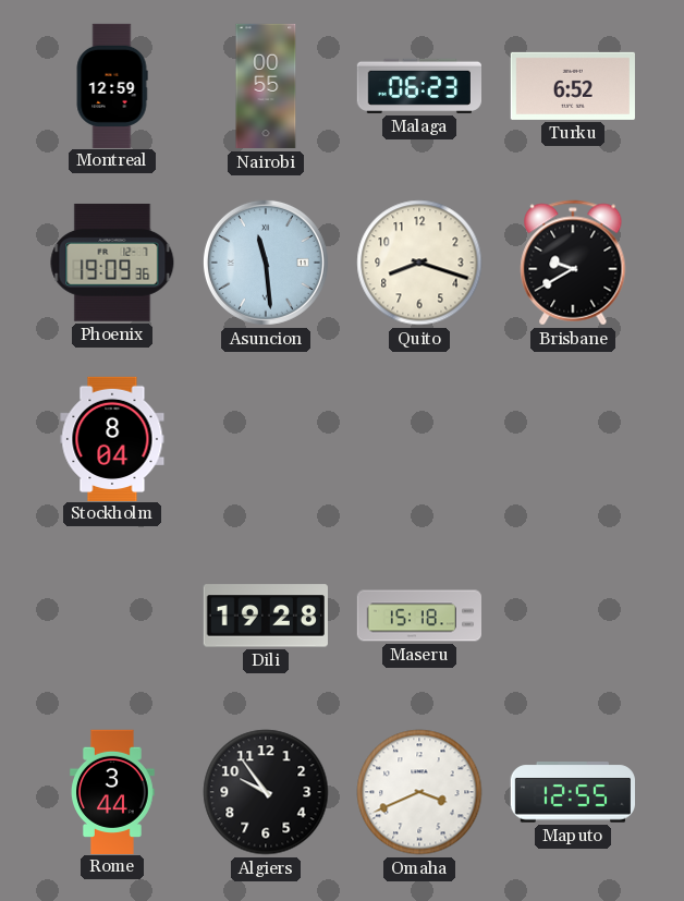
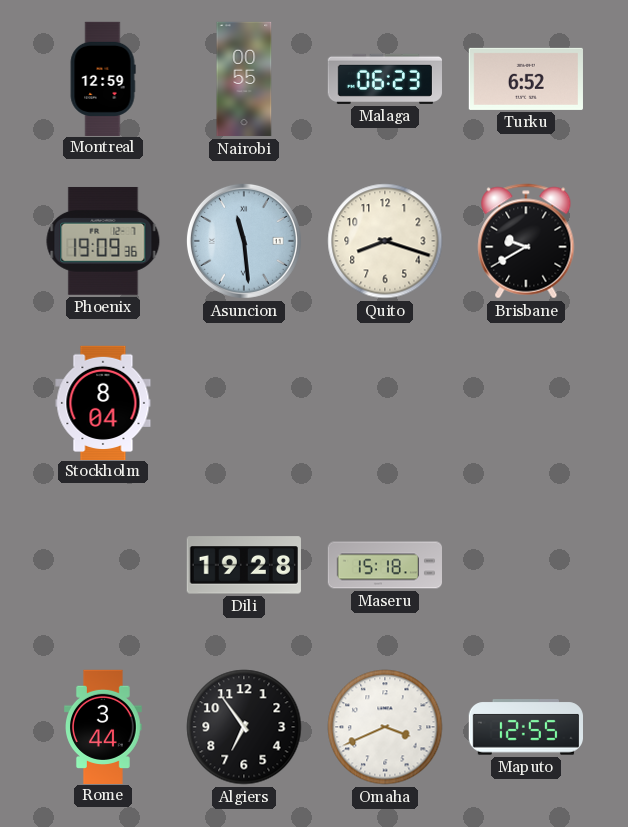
Algiers: 9:54 -> 6:54 (244, 727)
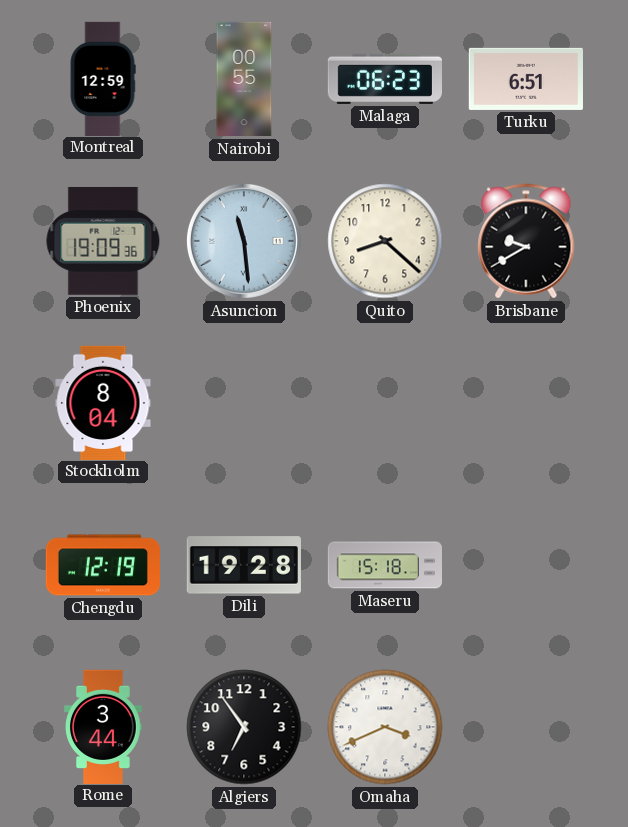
Turku: 6:52 -> 6:51 (526, 79)
Quito: 8:18 -> 8:22 (385, 241)
Chengdu: none -> 12:19 (102, 565)
Maputo: 12:55 -> none (525, 727)
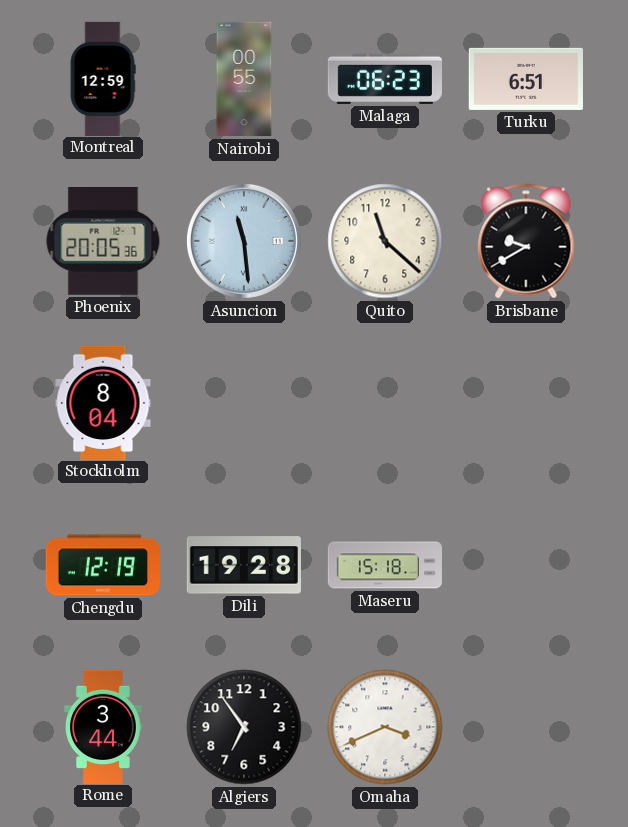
Phoenix: 19:09 -> 20:05 (103, 241)
Quito: 8:22 -> 11:22 (385, 241)
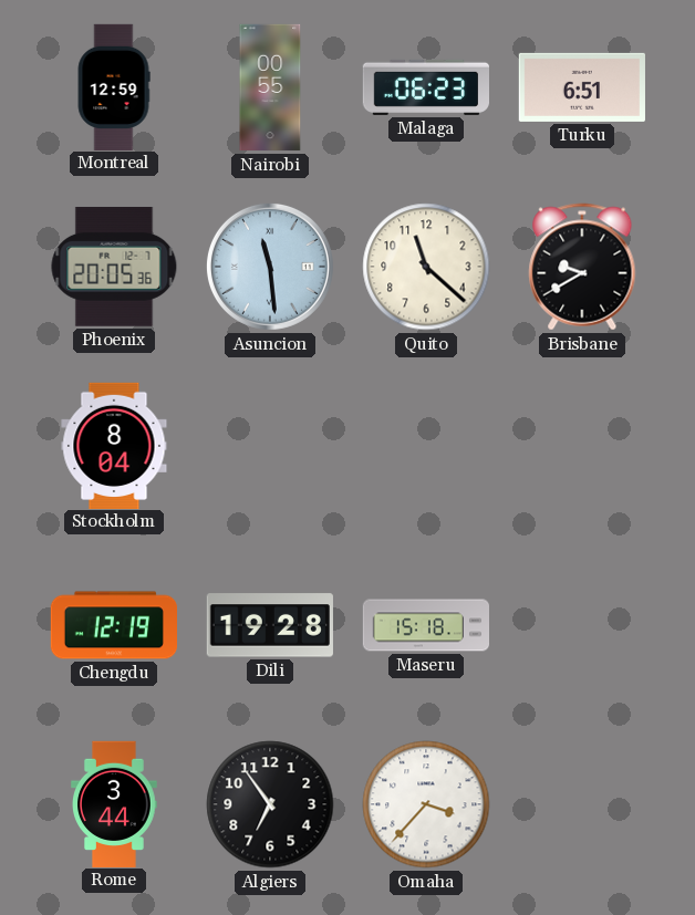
Omaha: 3:41 -> 3:37 (426, 804)
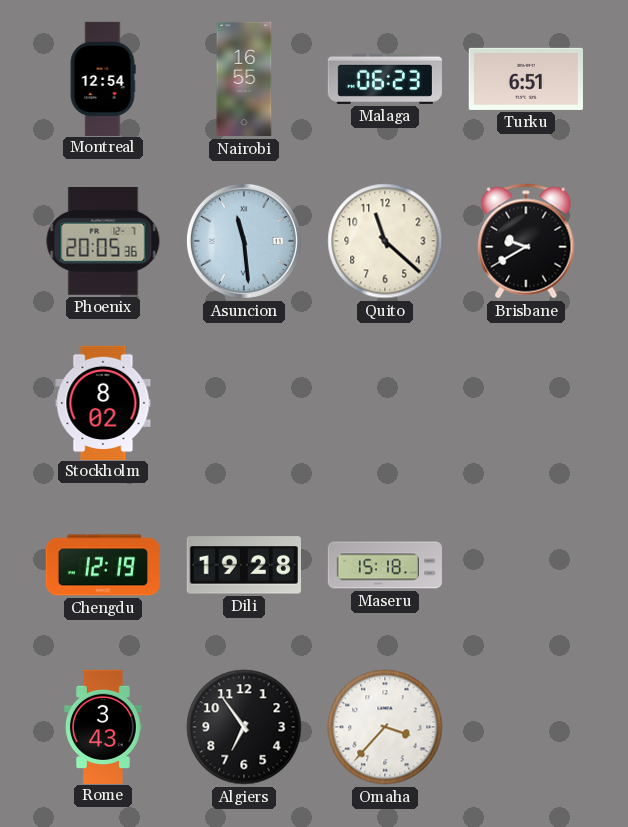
Montreal: 12:59 -> 12:54 (103, 78)
Nairobi: 00:55 -> 16:55 (244, 79)
Stockholm: 8:04 -> 8:02 (103, 402)
Rome: 3:44 -> 3:43 (104, 726)
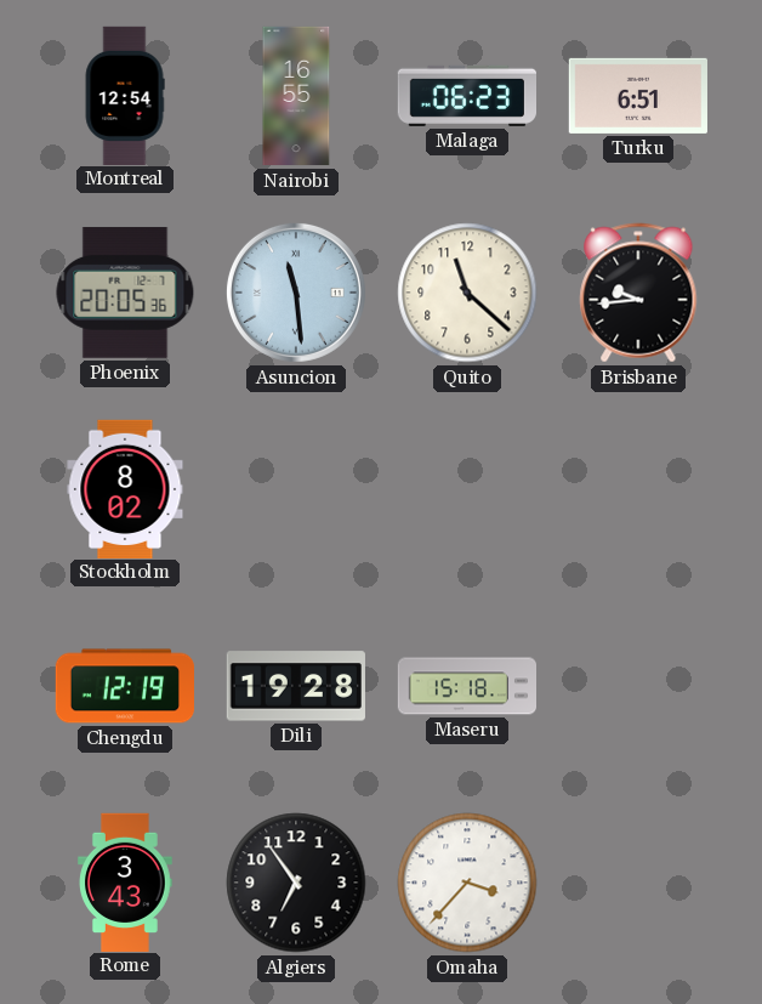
Brisbane: 9:40 -> 9:44 (638, 293)
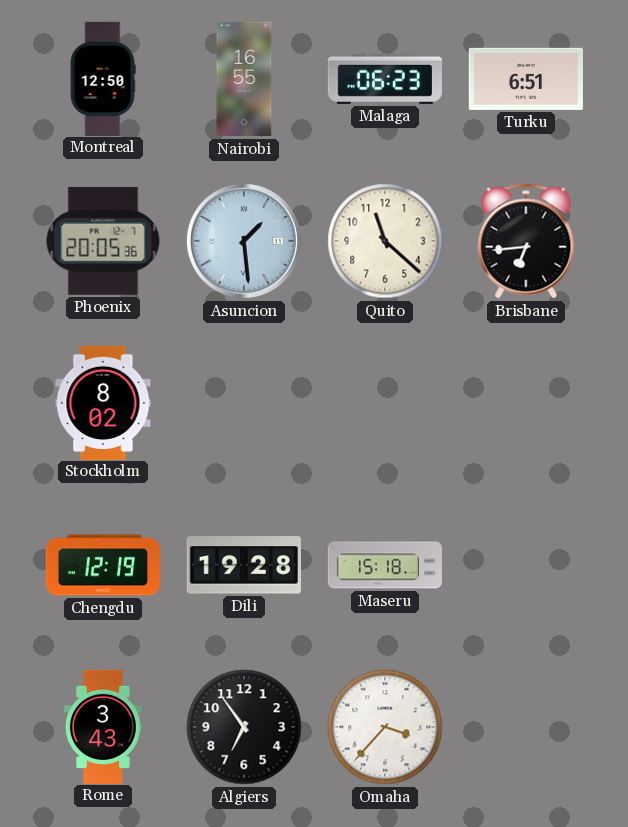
Montreal: 12:54 -> 12:50 (103, 78)
Asuncion: 11:29 -> 1:29 (244, 241)
Brisbane: 9:44 -> 6:44 (526, 241)
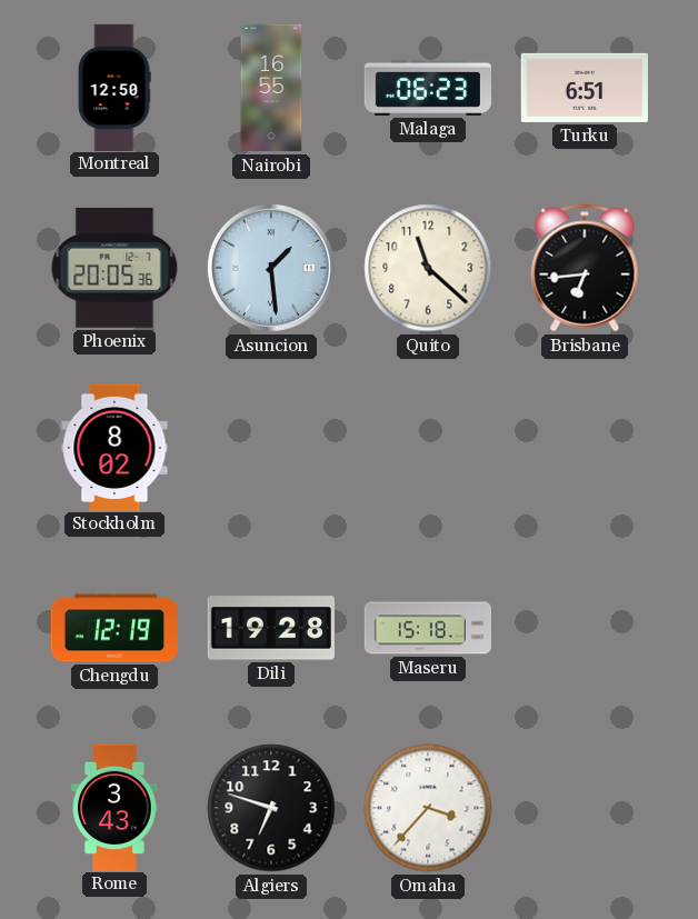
Algiers: 6:54 -> 6:48 (271, 808)
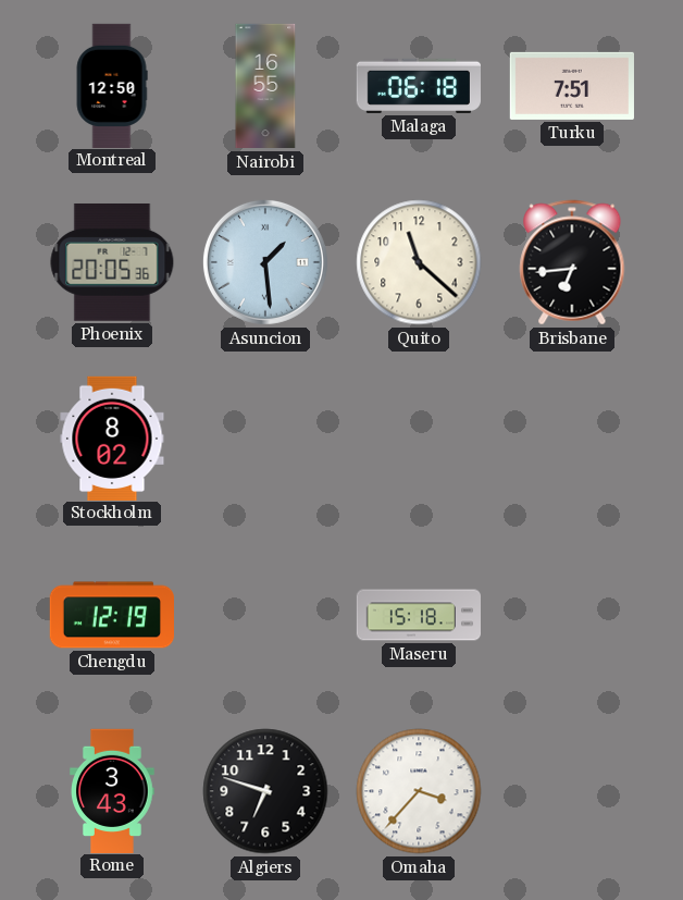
Malaga: 06:23 -> 06:18 (418, 86)
Turku: 6:51 -> 7:51 (572, 86)
Dili: 19:28 -> none (271, 628)
